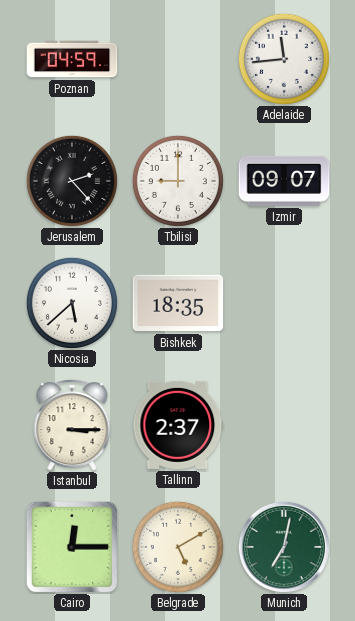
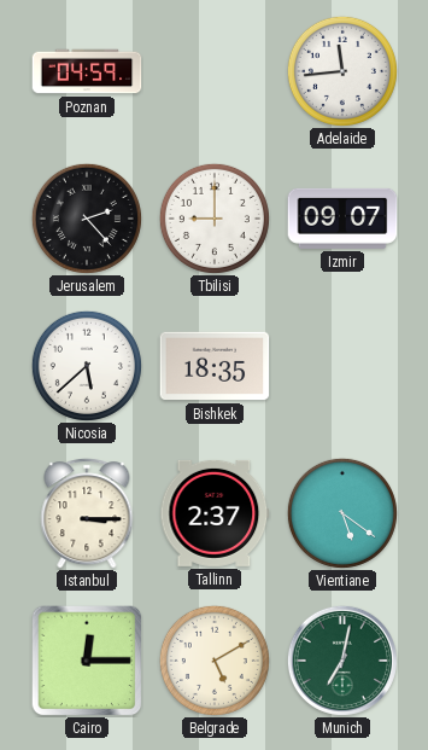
Vientiane: none -> 5:21 (342, 513)
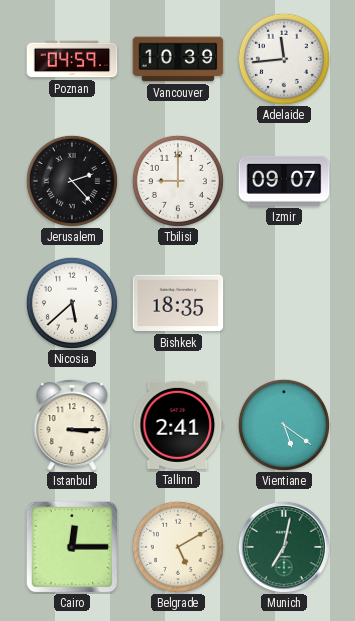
Vancouver: none -> 10:39 (178, 59)
Tallinn: 2:37 -> 2:41 (178, 425)
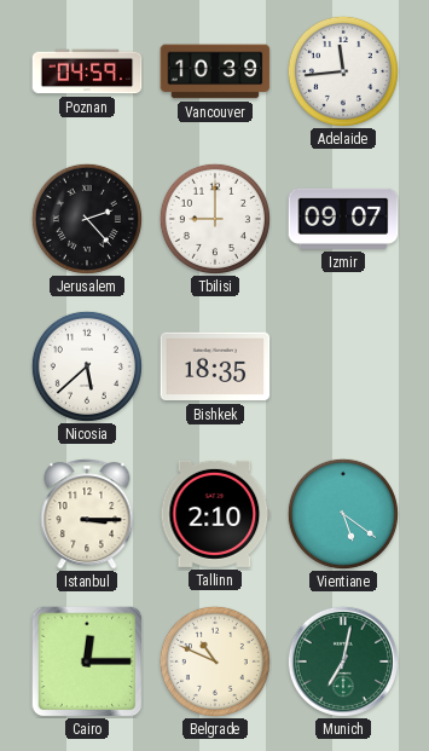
Tallinn: 2:41 -> 2:10 (215, 514)
Belgrade: 5:10 -> 10:49 (215, 662)
